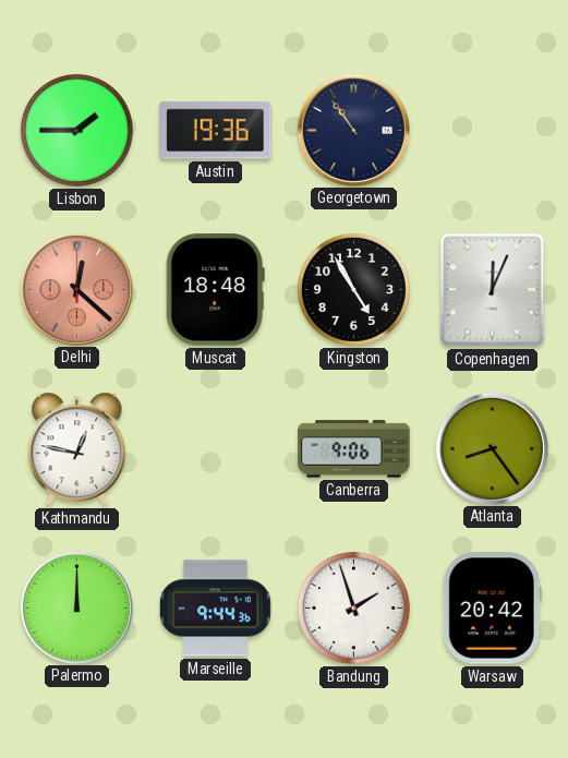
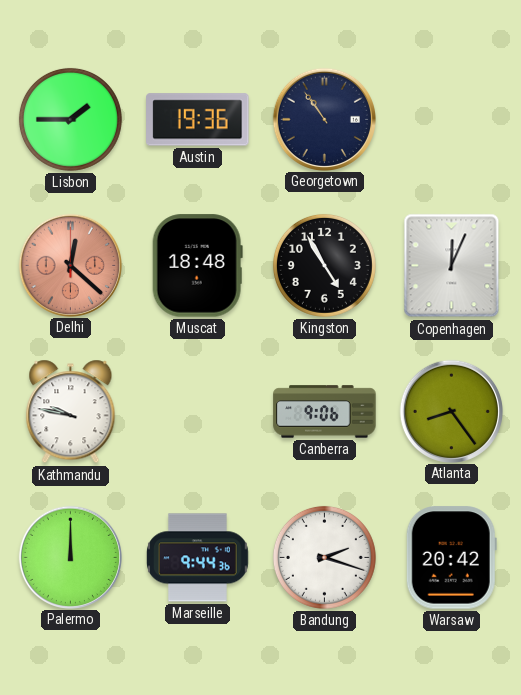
Kathmandu: 12:47 -> 9:47 (71, 412)
Bandung: 1:57 -> 2:18 (324, 557)
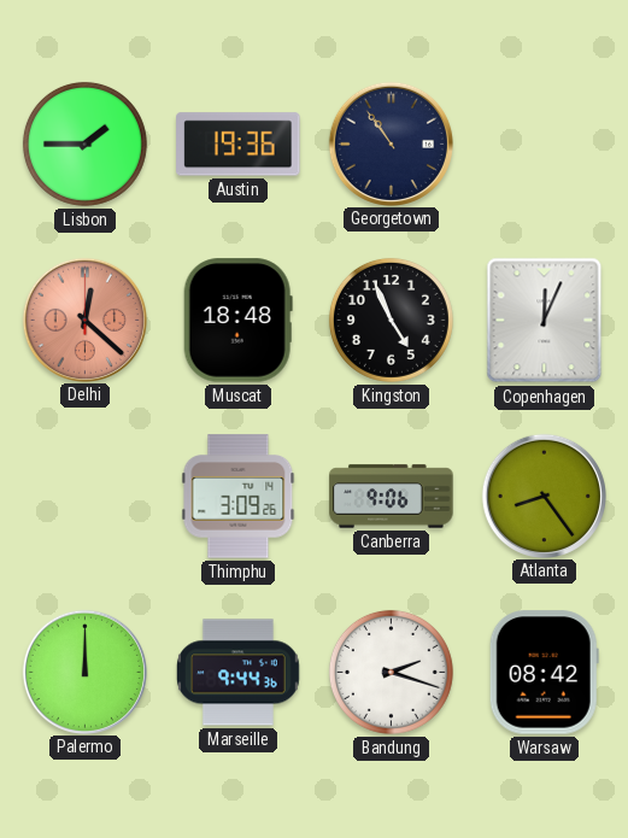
Kingston: 4:55 -> 4:56 (391, 320)
Kathmandu: 9:47 -> none (71, 412)
Thimphu: none -> 3:09 (239, 497)
Warsaw: 20:42 -> 08:42 (544, 673)
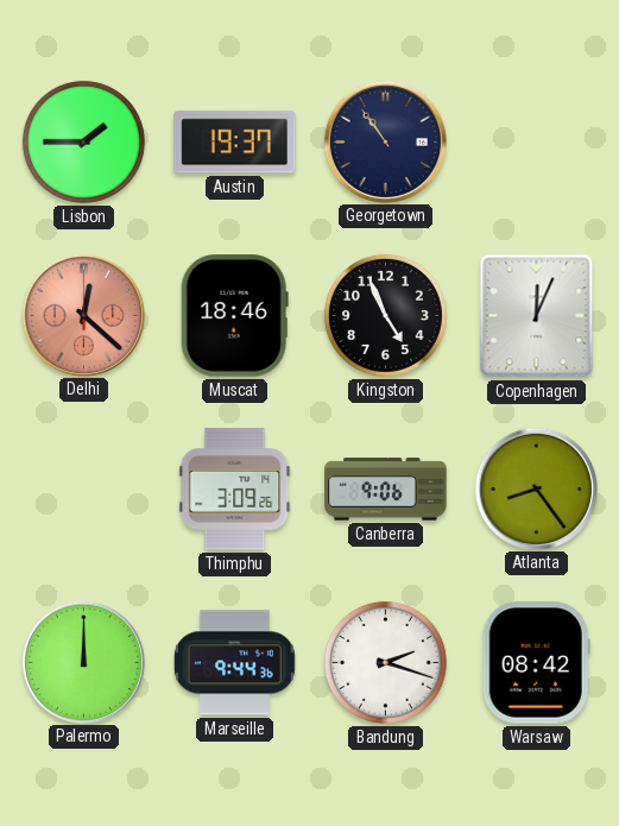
Austin: 19:36 -> 19:37 (235, 143)
Muscat: 18:48 -> 18:46 (234, 316)
